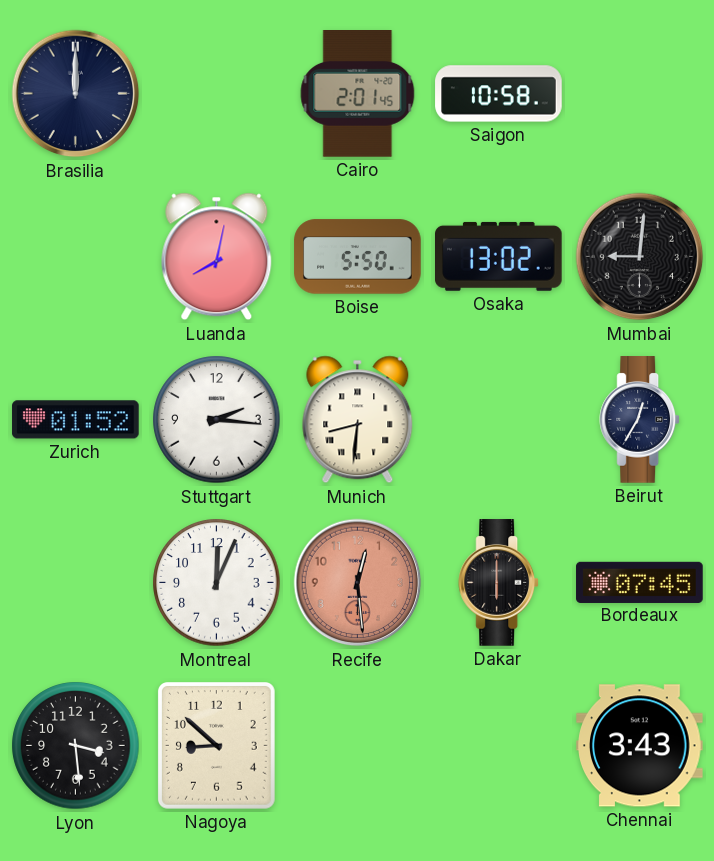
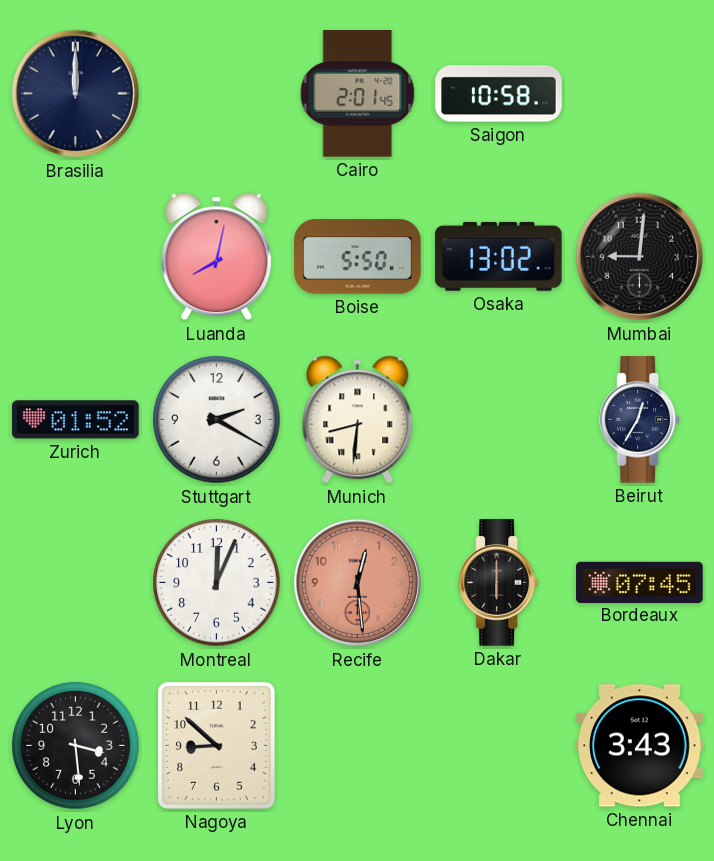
Stuttgart: 2:16 -> 2:20 (217, 420)
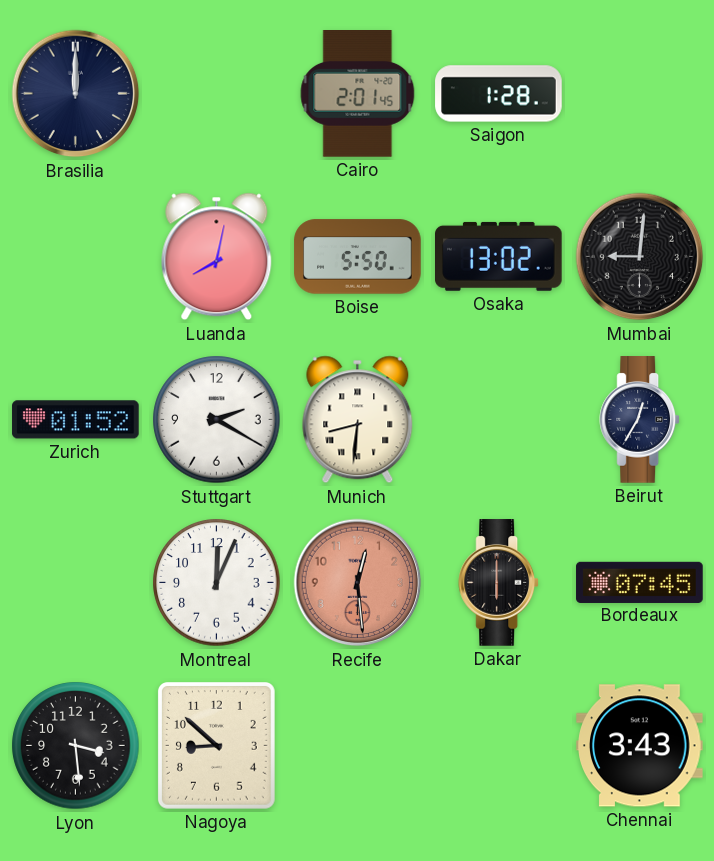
Saigon: 10:58 -> 1:28 (499, 94)
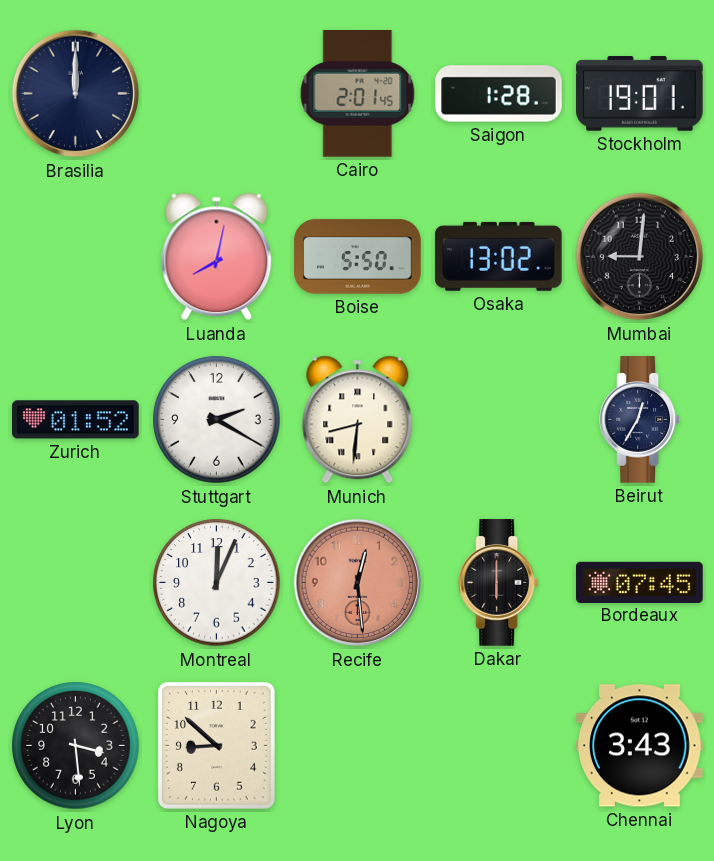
Stockholm: none -> 19:01 (640, 94)
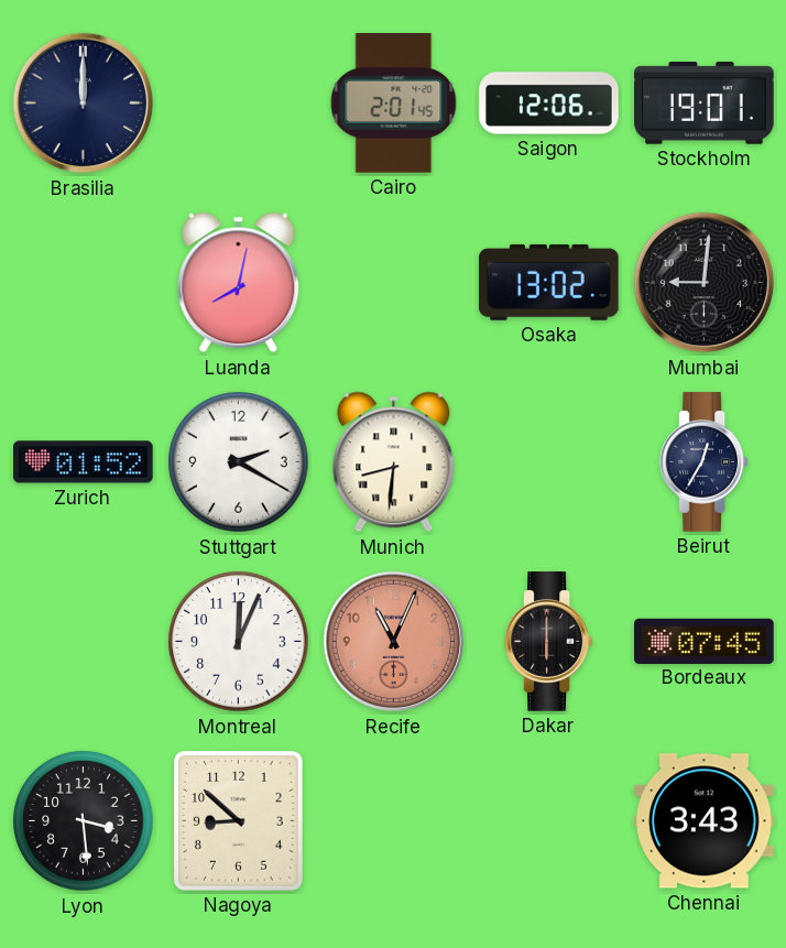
Saigon: 1:28 -> 12:06 (549, 103)
Boise: 5:50 -> none (358, 257)
Recife: 12:29 -> 11:04 (394, 642)
